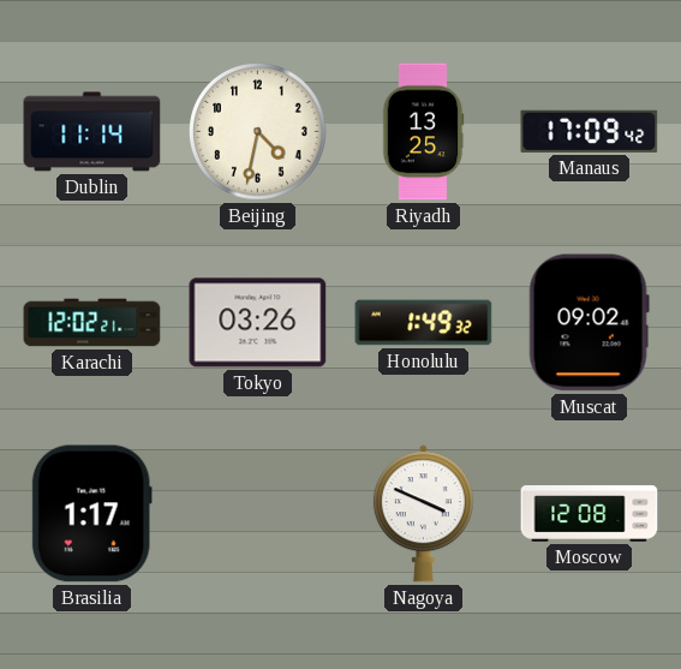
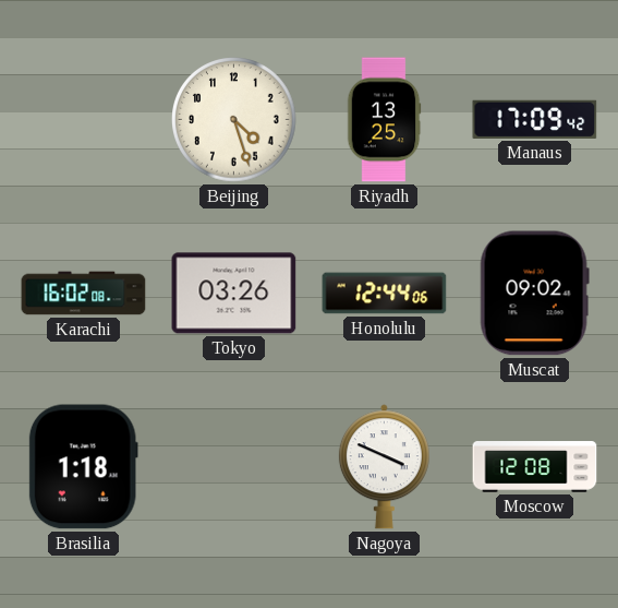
Dublin: 11:14 -> none (92, 132)
Beijing: 4:32 -> 4:27 (234, 120)
Karachi: 12:02 -> 16:02 (84, 294)
Honolulu: 1:49 -> 12:44 (385, 294)
Brasilia: 1:17 -> 1:18 (83, 467)
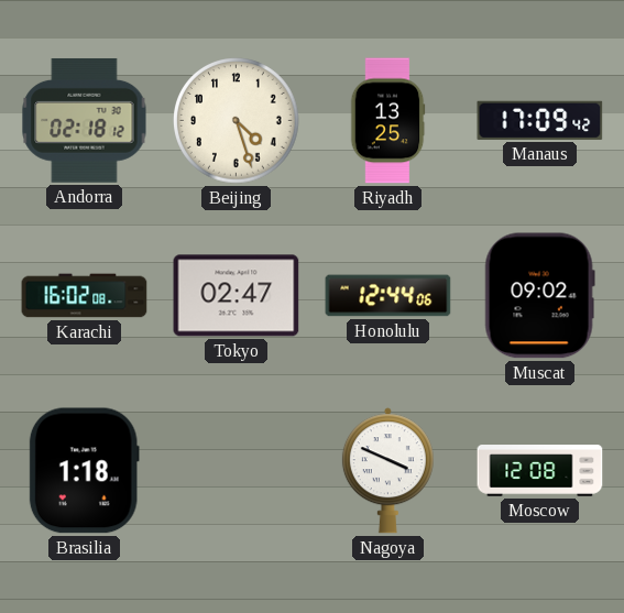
Andorra: none -> 02:18 (85, 120)
Tokyo: 03:26 -> 02:47 (237, 296)
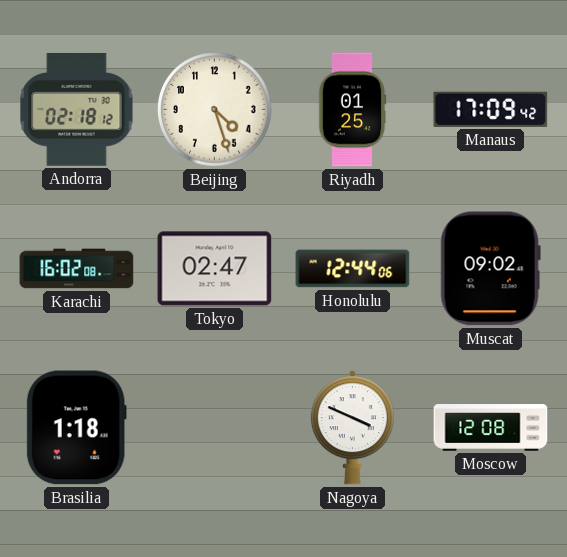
Riyadh: 13:25 -> 01:25 (352, 110)
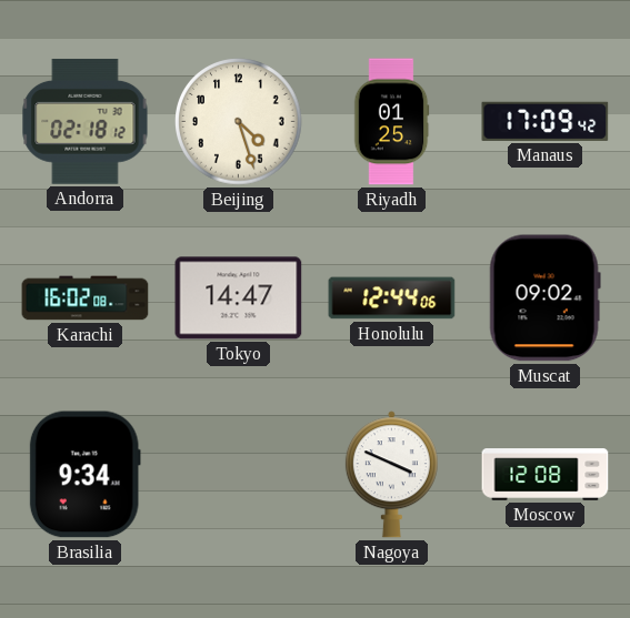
Tokyo: 02:47 -> 14:47 (239, 298)
Brasilia: 1:18 -> 9:34 (84, 475)
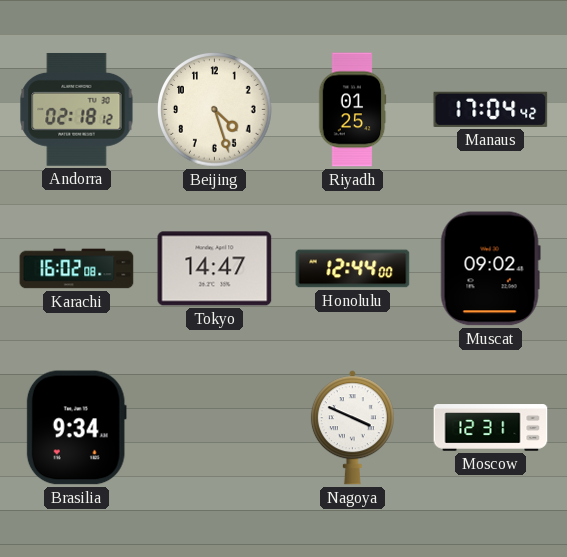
Manaus: 17:09 -> 17:04 (491, 109)
Honolulu: 12:44:06 -> 12:44:00 (353, 269)
Moscow: 12:08 -> 12:31 (491, 428)
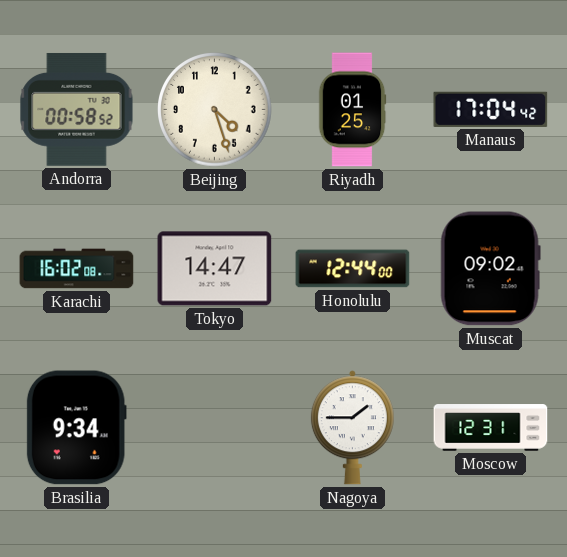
Andorra: 02:18 -> 00:58 (77, 109)
Nagoya: 3:49 -> 1:45 (352, 428)
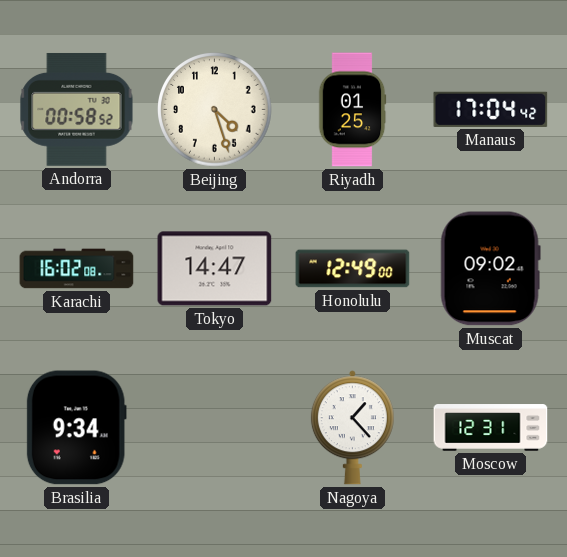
Honolulu: 12:44 -> 12:49 (353, 269)
Nagoya: 1:45 -> 1:23 (352, 428)
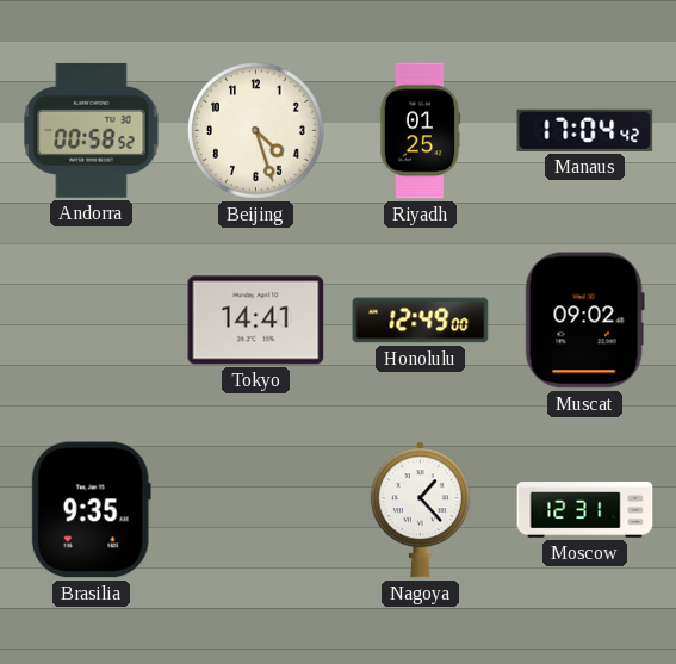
Karachi: 16:02 -> none (77, 269)
Tokyo: 14:47 -> 14:41 (256, 321)
Brasilia: 9:34 -> 9:35 (91, 510)
